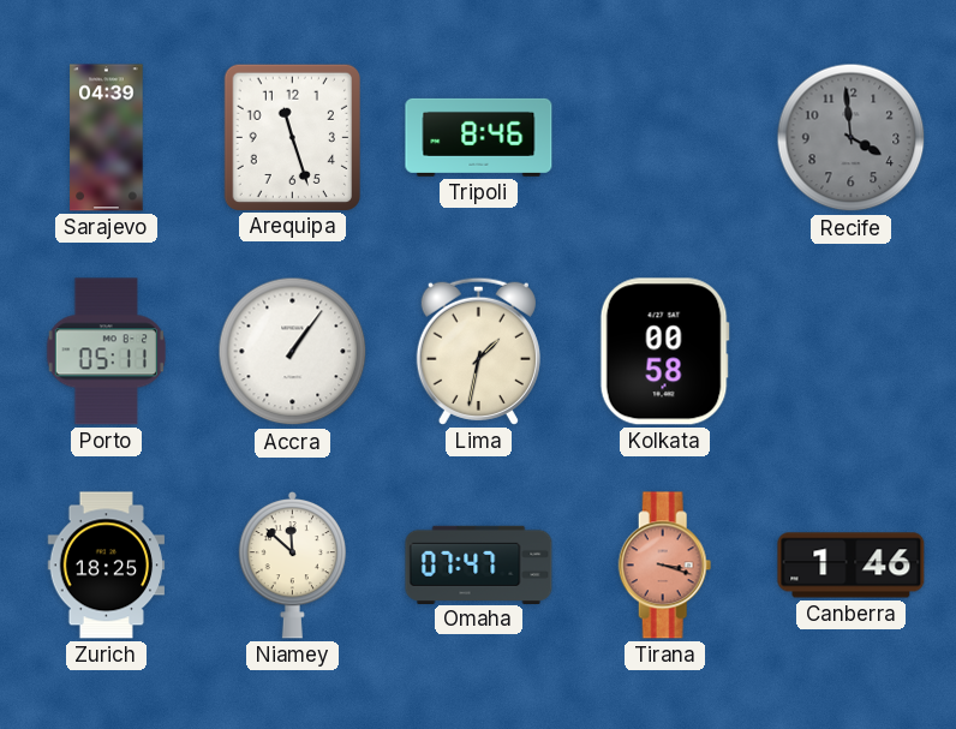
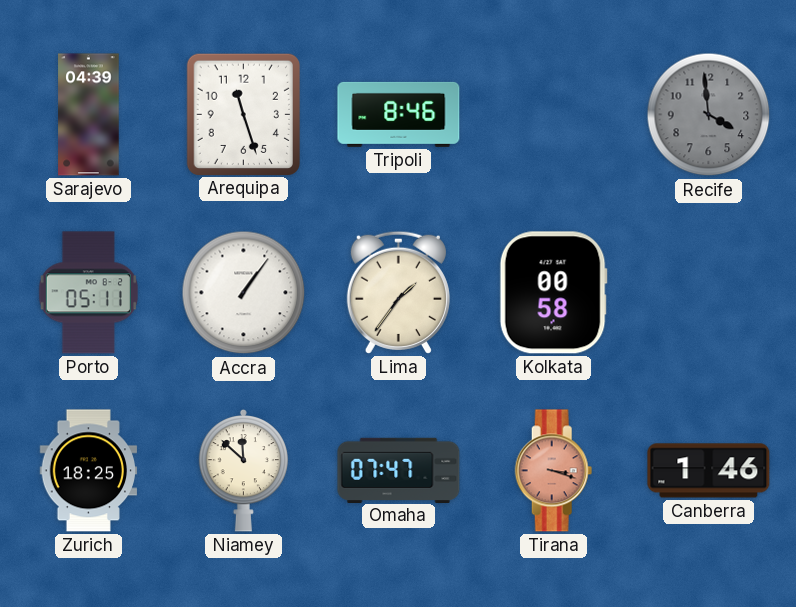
Lima: 1:32 -> 1:36 (398, 292)
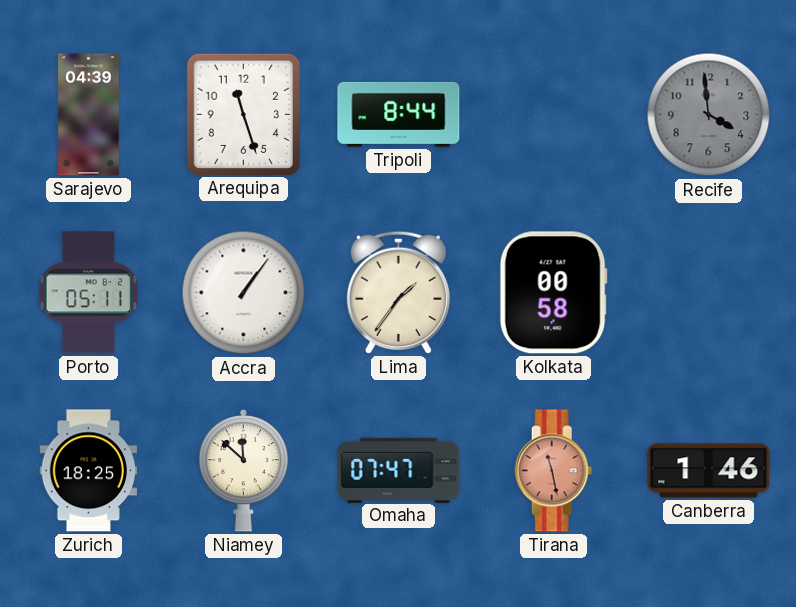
Tripoli: 8:46 -> 8:44 (399, 114)
Tirana: 3:18 -> 11:28 (554, 471)
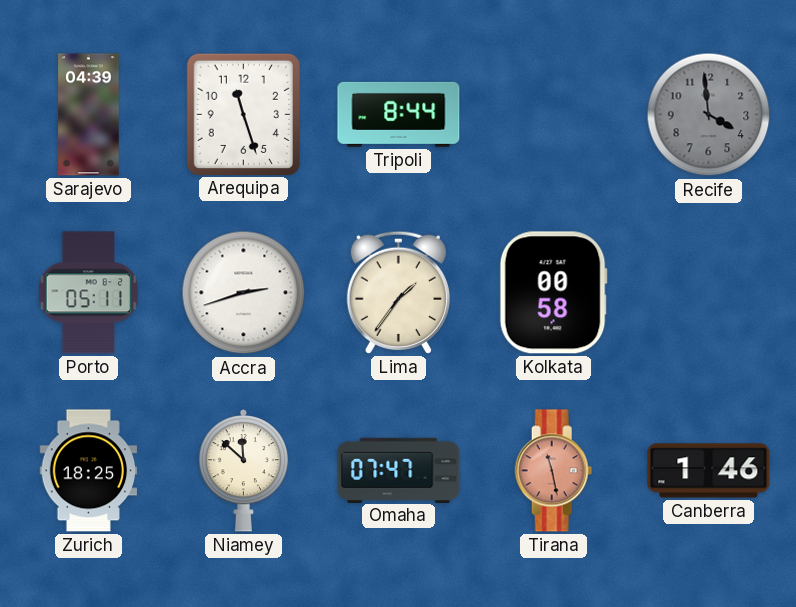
Accra: 1:06 -> 2:42 (244, 293)
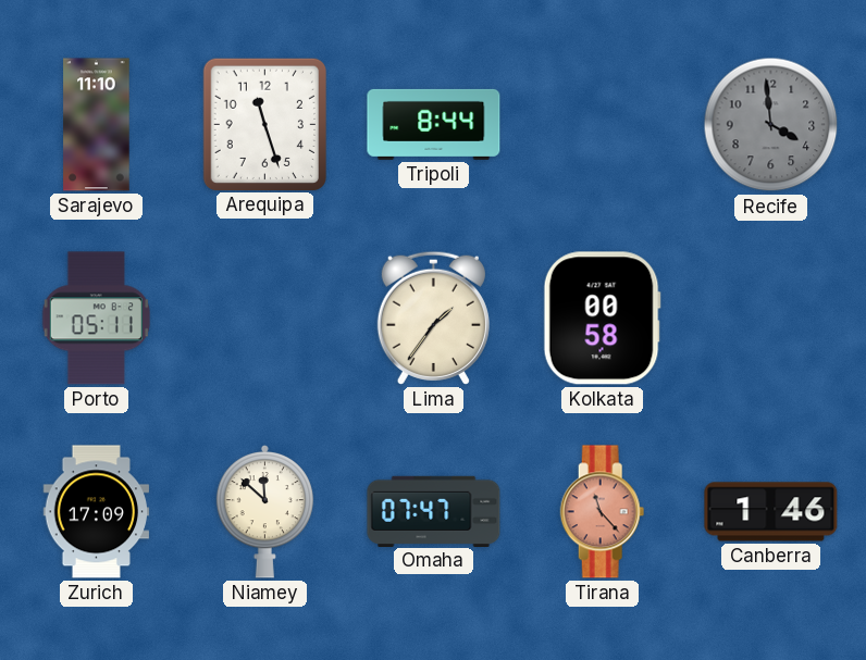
Sarajevo: 04:39 -> 11:10 (97, 125)
Accra: 2:42 -> none (244, 293)
Zurich: 18:25 -> 17:09 (97, 512)
Tirana: 11:28 -> 11:23 (603, 512)
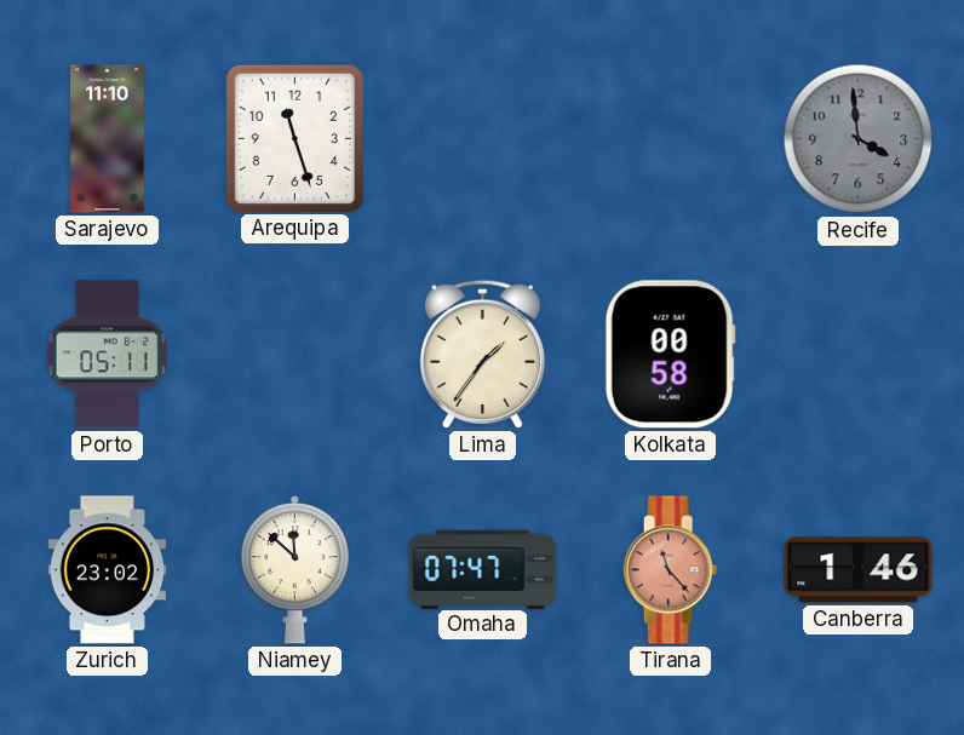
Tripoli: 8:44 -> none (434, 124)
Zurich: 17:09 -> 23:02 (108, 570)
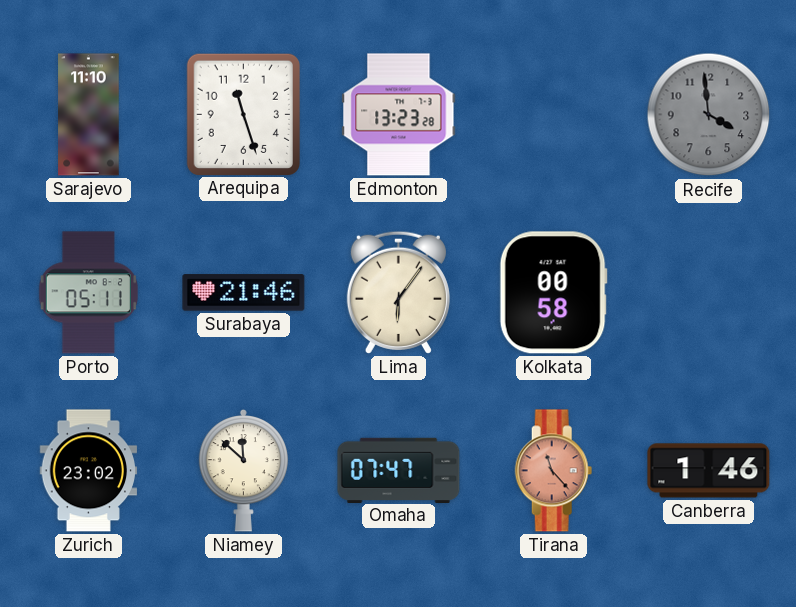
Edmonton: none -> 13:23 (399, 115)
Surabaya: none -> 21:46 (244, 293)
Lima: 1:36 -> 6:06 (398, 292)
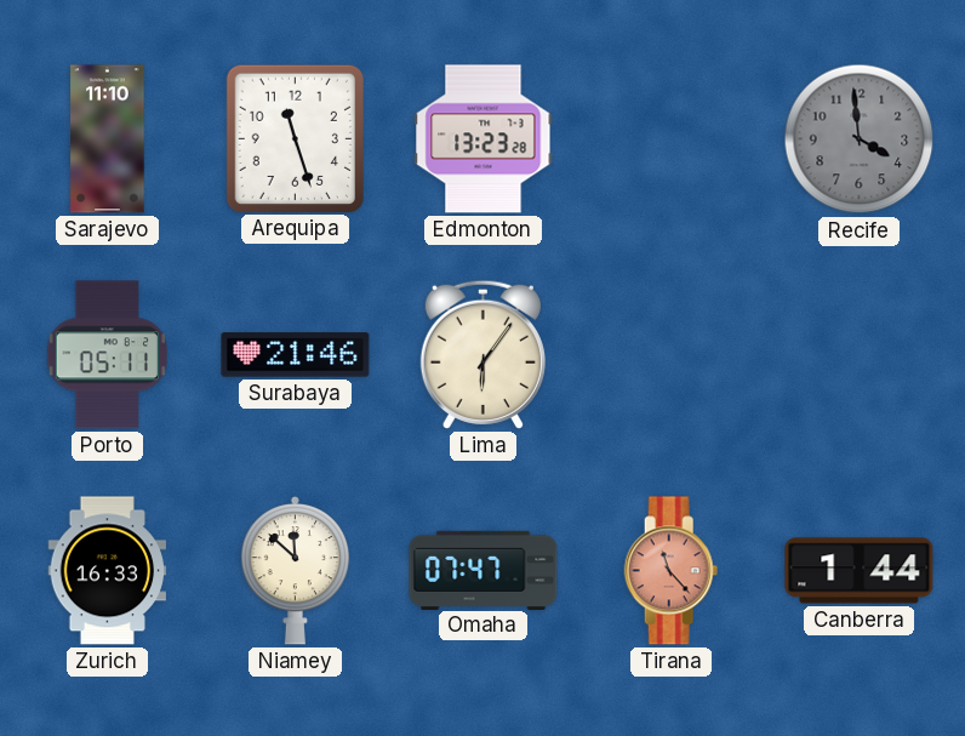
Kolkata: 00:58 -> none (553, 293)
Zurich: 23:02 -> 16:33 (108, 571)
Canberra: 1:46 -> 1:44 (860, 571)
